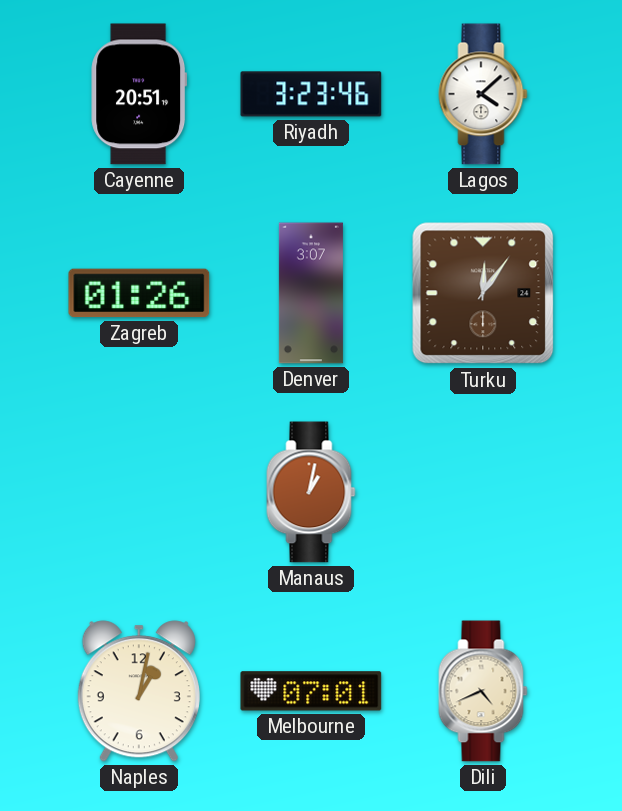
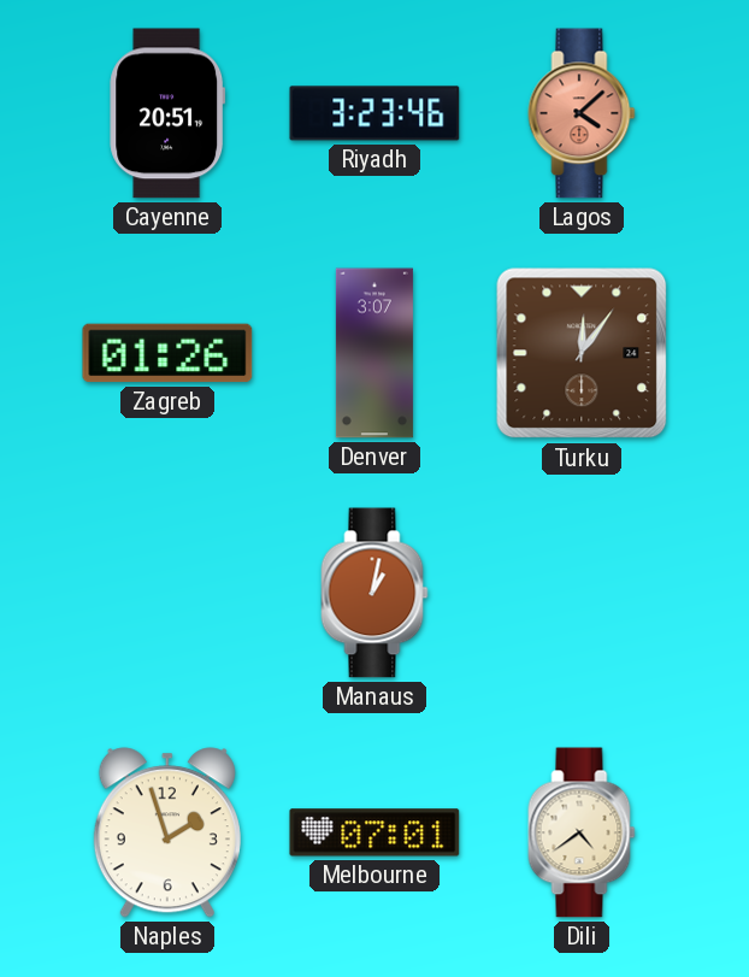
Lagos dial: white -> salmon (582, 113)
Naples: 1:02 -> 1:57 (167, 832)
Dili: 4:41 -> 4:39 (582, 832)
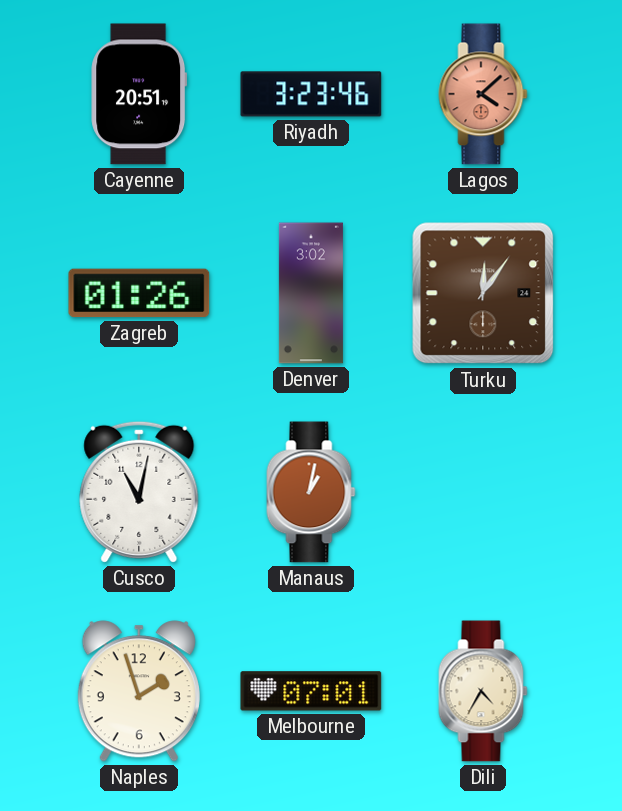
Denver: 3:07 -> 3:02 (311, 293)
Cusco: none -> 11:02 (139, 492)
Dili: 4:39 -> 4:35 (483, 691)
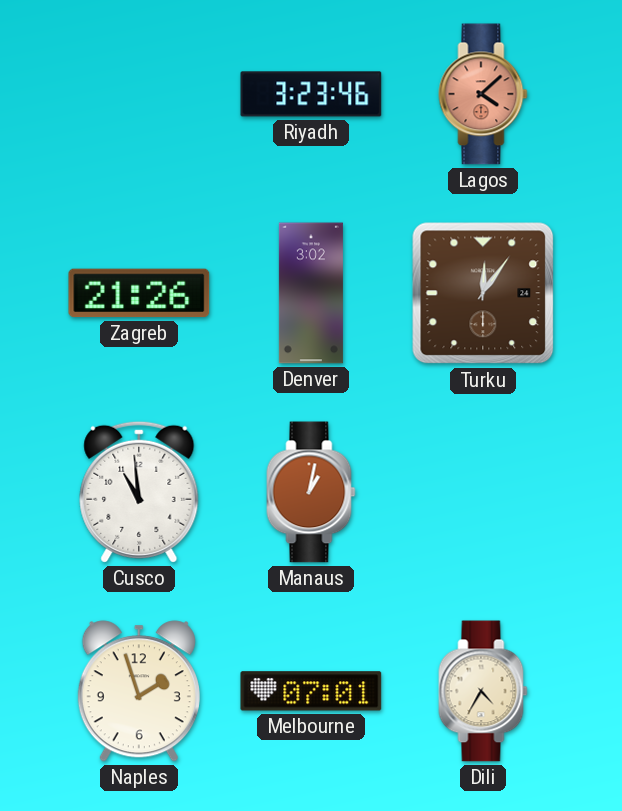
Cayenne: 20:51 -> none (139, 94)
Zagreb: 01:26 -> 21:26 (139, 293)
Cusco: 11:02 -> 10:59 (139, 492)
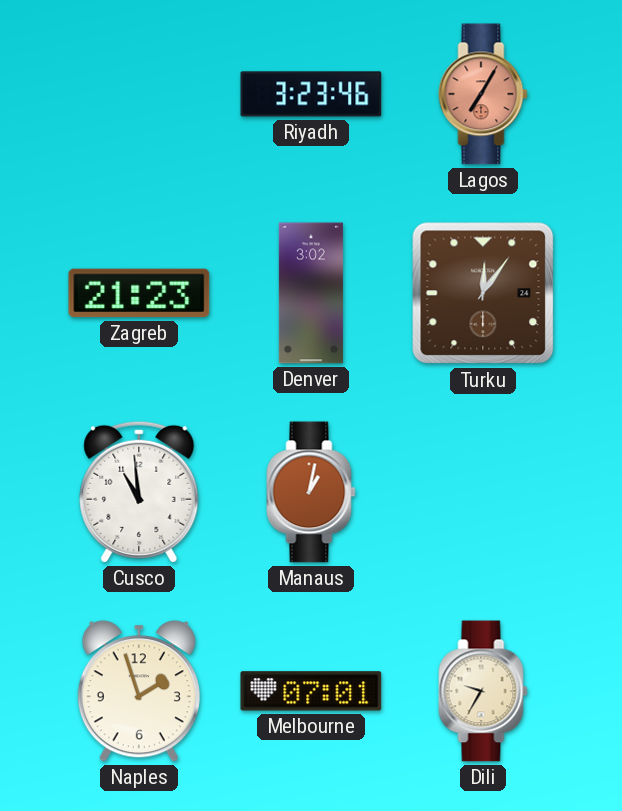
Lagos: 4:08 -> 7:05 (483, 94)
Zagreb: 21:26 -> 21:23 (139, 293)
Dili: 4:35 -> 9:35 (483, 691)
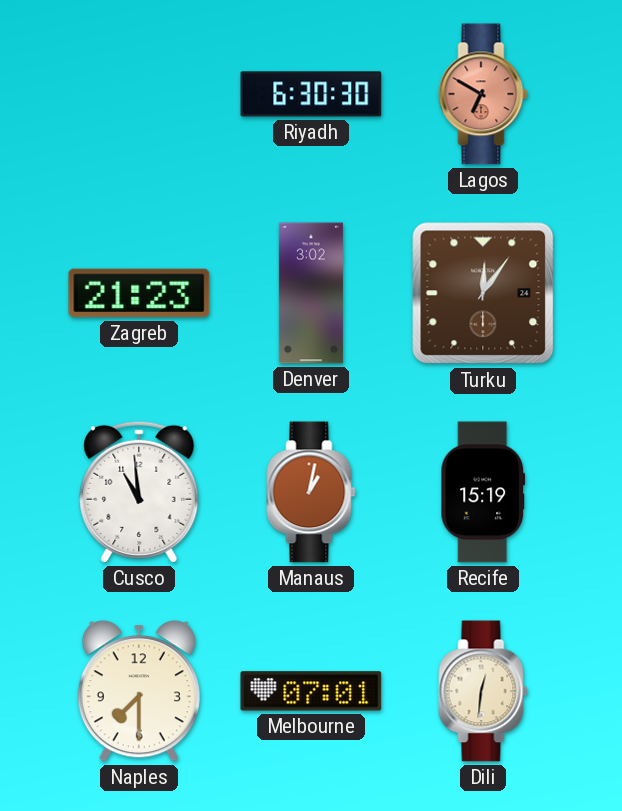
Riyadh: 3:23 -> 6:30 (311, 94)
Lagos: 7:05 -> 6:50 (483, 94)
Recife: none -> 15:19 (483, 492)
Naples: 1:57 -> 7:30 (139, 691)
Dili: 9:35 -> 12:31 (483, 691)
